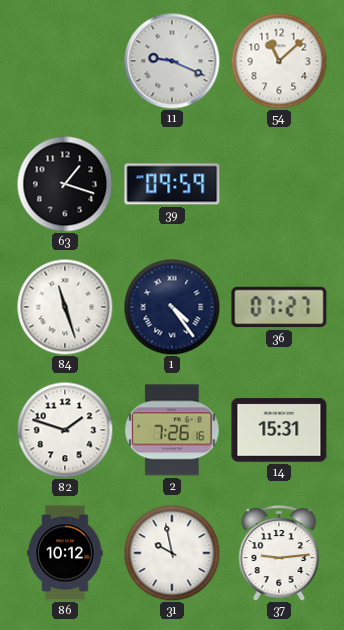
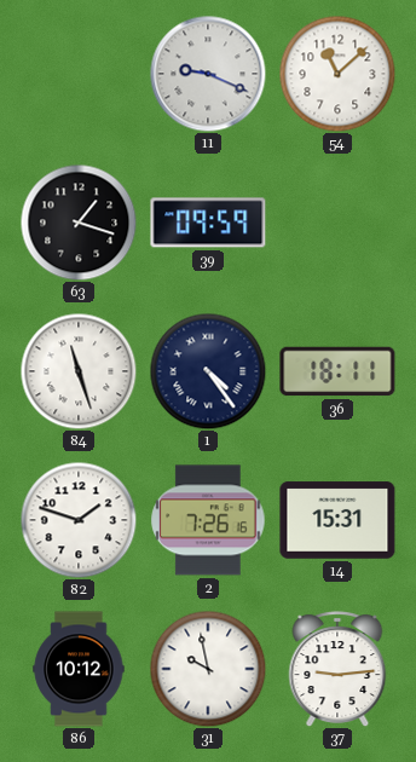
36: 07:27 -> 18:11 (337, 371)
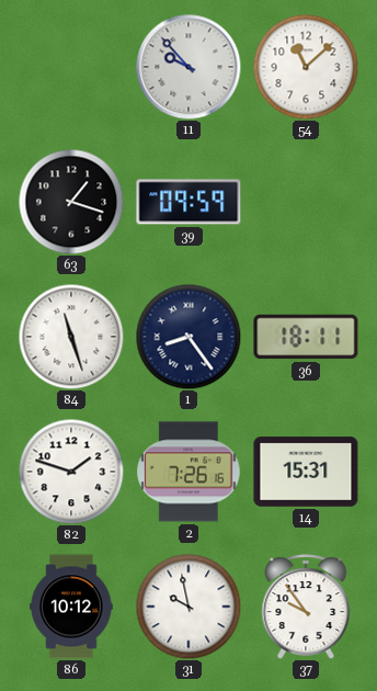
11: 9:19 -> 9:53 (188, 67)
1: 4:24 -> 8:24 (188, 337)
37: 9:14 -> 9:54 (306, 607)
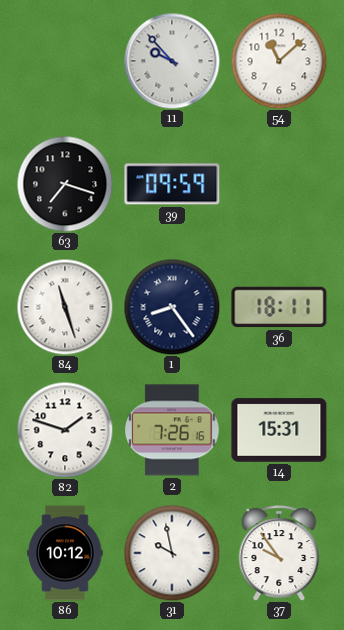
63: 1:18 -> 7:18 (65, 184)
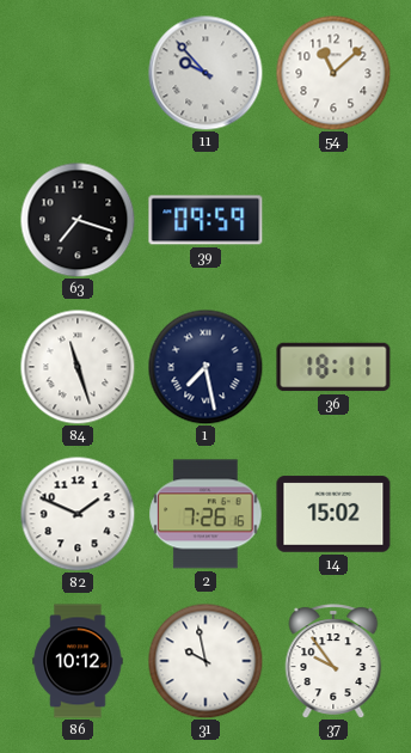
1: 8:24 -> 7:28 (205, 367)
82: 1:48 -> 1:49 (78, 514)
14: 15:31 -> 15:02 (333, 514)
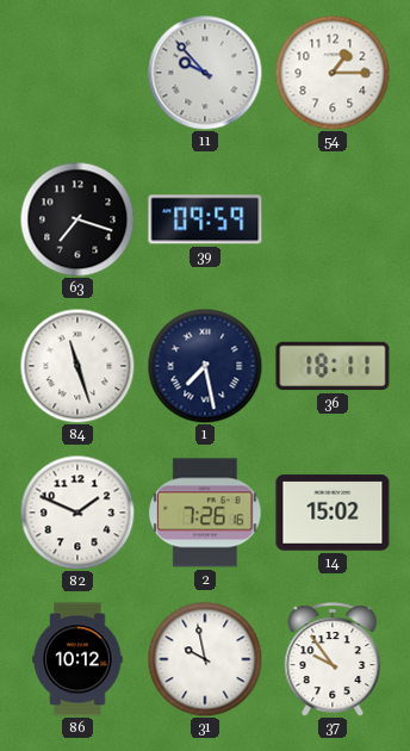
54: 11:08 -> 1:15 (333, 73)
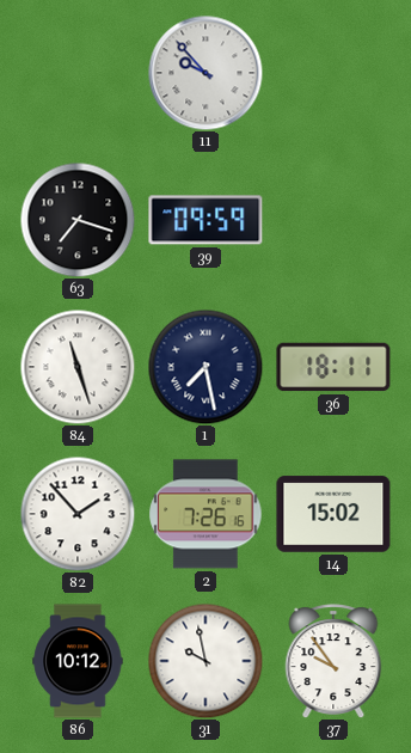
54: 1:15 -> none (333, 73)
82: 1:49 -> 1:53 (78, 514)
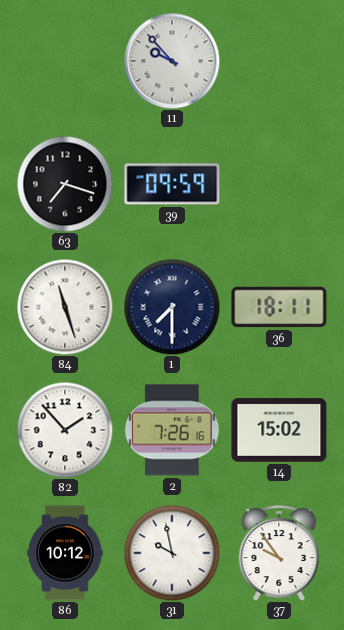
1: 7:28 -> 7:30 (172, 307)
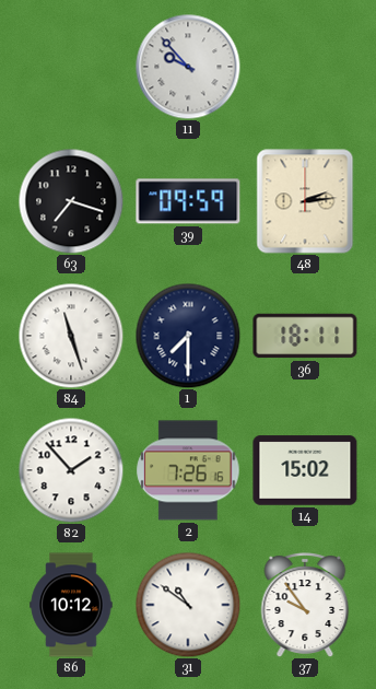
48: none -> 2:14 (305, 201)
31: 9:58 -> 10:51 (188, 605)
